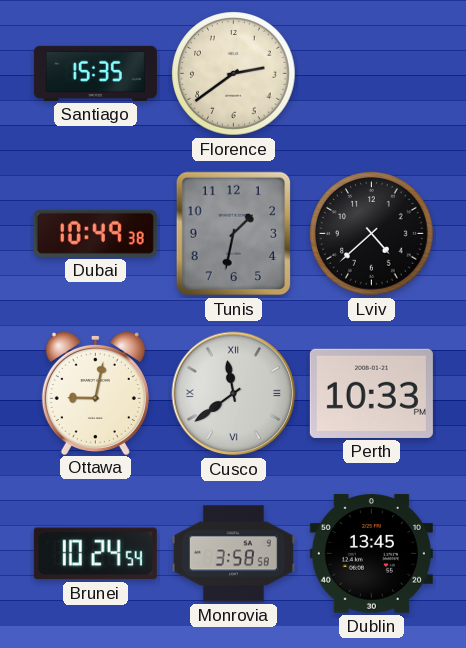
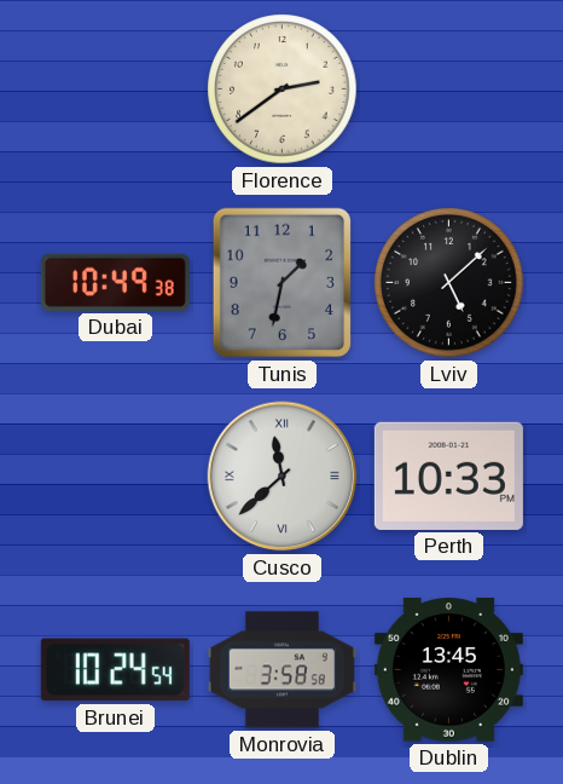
Santiago: 15:35 -> none (95, 73)
Lviv: 4:38 -> 5:08 (449, 283)
Ottawa: 9:02 -> none (95, 392)
Cusco: 11:39 -> 11:38 (283, 477)
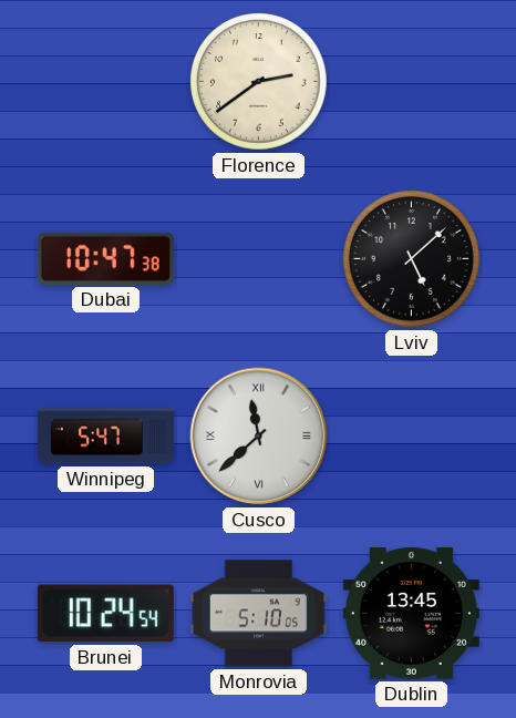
Dubai: 10:49 -> 10:47 (105, 258)
Tunis: 1:32 -> none (281, 283)
Winnipeg: none -> 5:47 (105, 437)
Perth: 10:33 -> none (448, 475)
Monrovia: 3:58 -> 5:10 (258, 614)
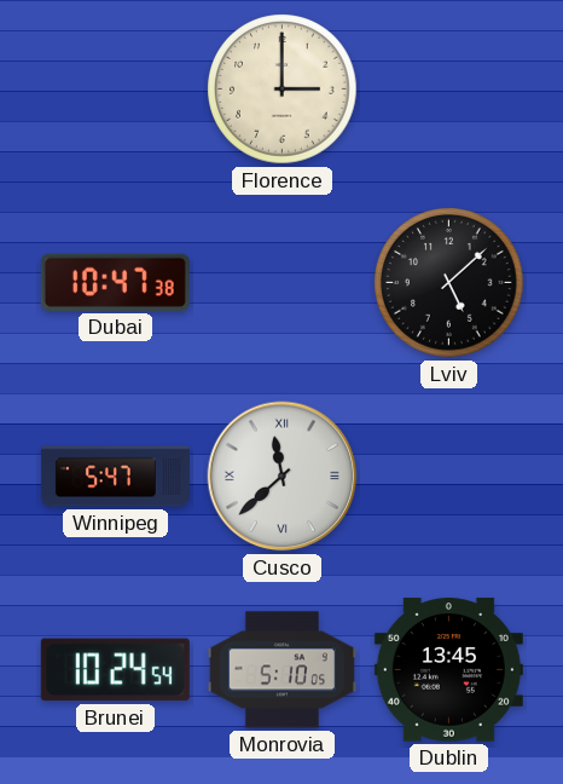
Florence: 2:39 -> 3:00 (283, 90)
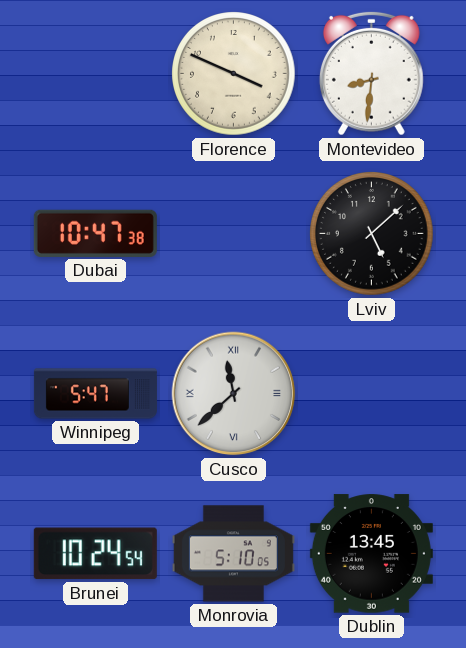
Florence: 3:00 -> 3:49 (234, 74)
Montevideo: none -> 8:31 (371, 73)
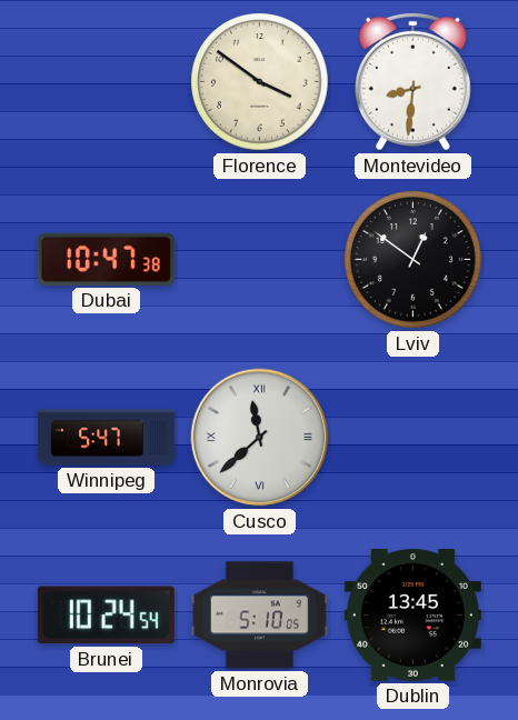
Florence: 3:49 -> 3:51 (260, 82)
Lviv: 5:08 -> 12:51 (414, 260)
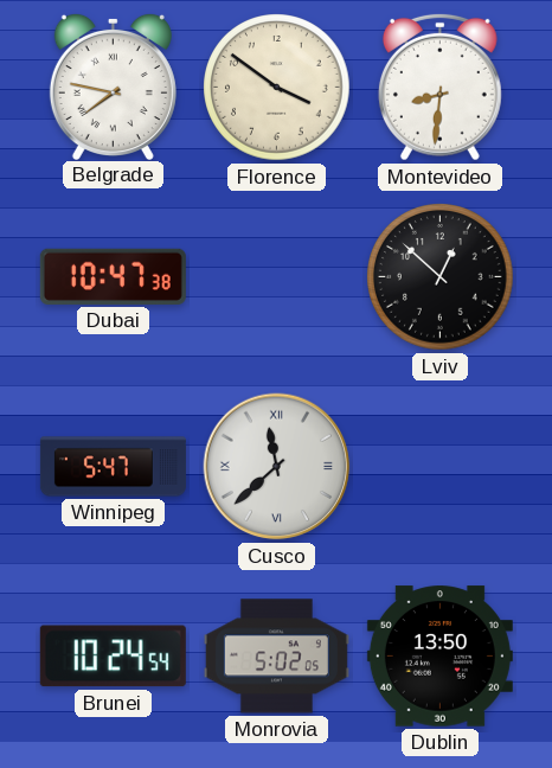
Belgrade: none -> 7:47 (113, 85)
Lviv: 12:51 -> 12:52 (441, 277)
Monrovia: 5:10 -> 5:02 (276, 657)
Dublin: 13:45 -> 13:50 (439, 657)
